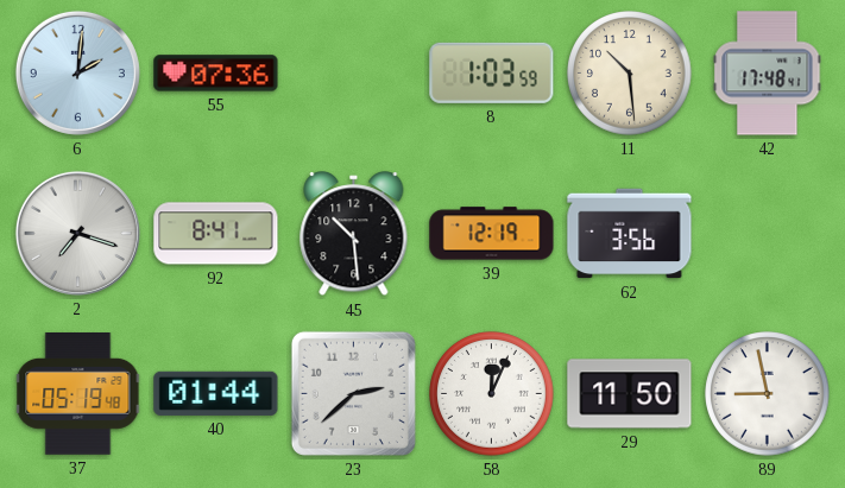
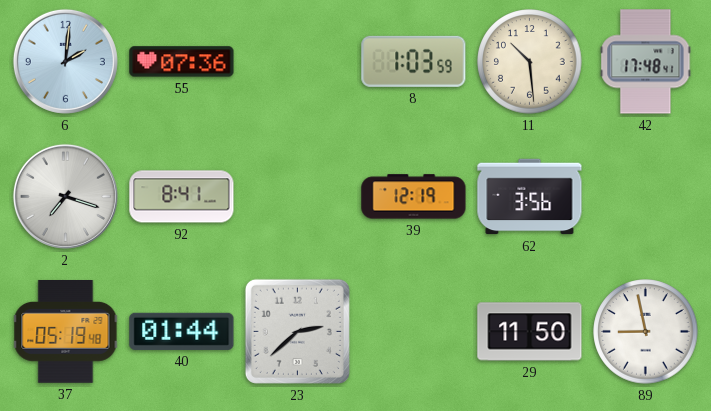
45: 10:29 -> none (354, 234)
58: 12:04 -> none (492, 394)
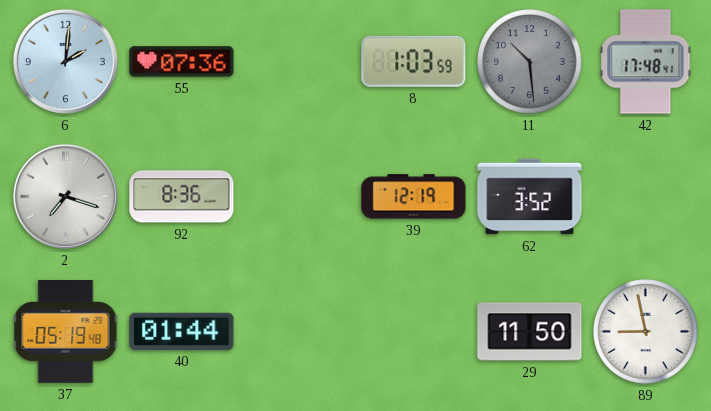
11 dial: cream -> grey (530, 62)
92: 8:41 -> 8:36 (182, 197)
62: 3:56 -> 3:52 (530, 197)
23: 2:38 -> none (297, 331)
